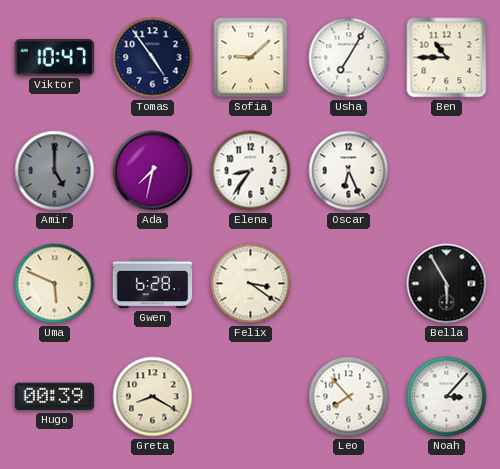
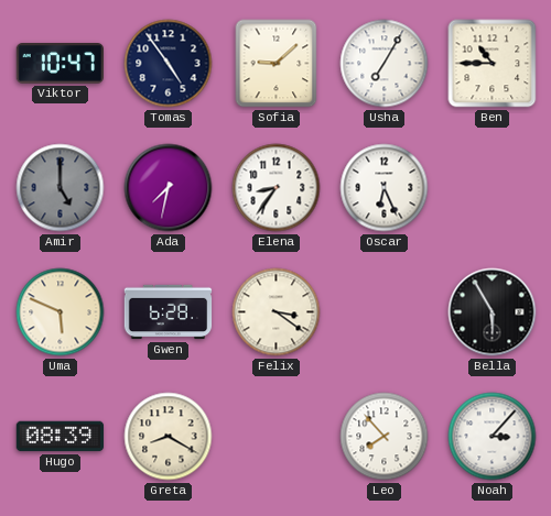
Hugo: 00:39 -> 08:39 (61, 437)
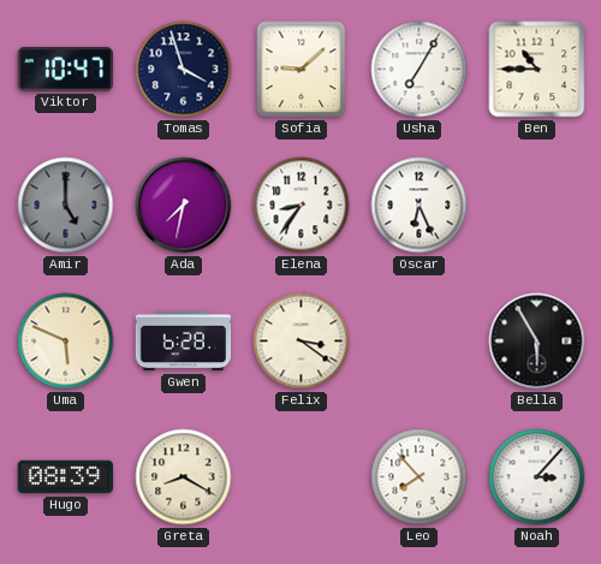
Tomas: 4:54 -> 3:57 (184, 70)
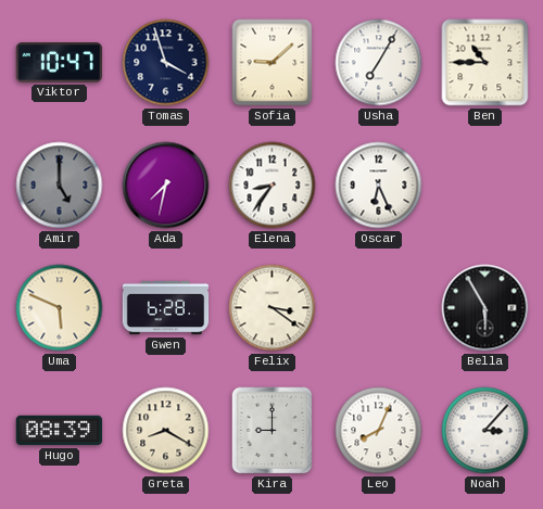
Kira: none -> 9:00 (273, 431)
Leo: 7:53 -> 8:04 (379, 431)
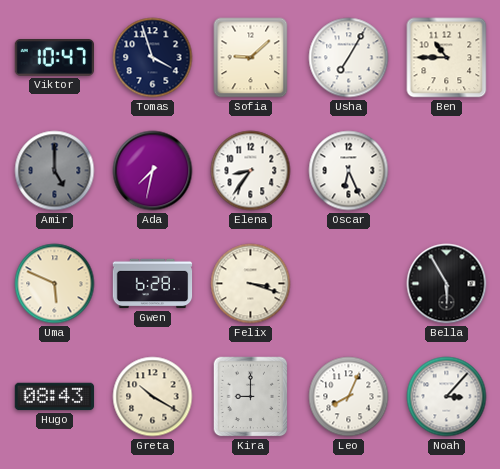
Felix: 3:21 -> 3:18 (251, 284)
Hugo: 08:39 -> 08:43 (55, 397)
Greta: 8:20 -> 10:20 (153, 397)
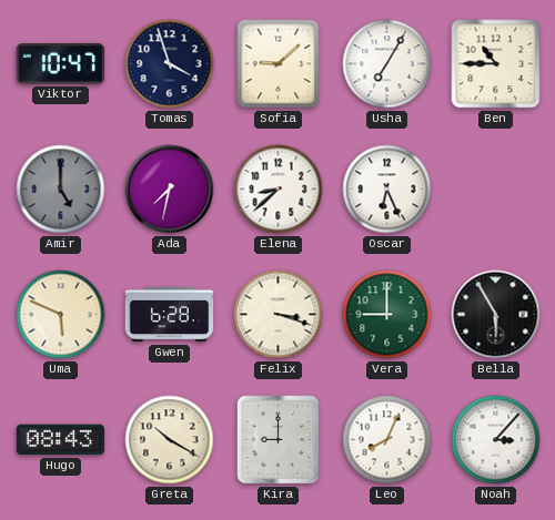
Elena: 8:36 -> 8:38 (279, 190)
Vera: none -> 9:00 (387, 315)
